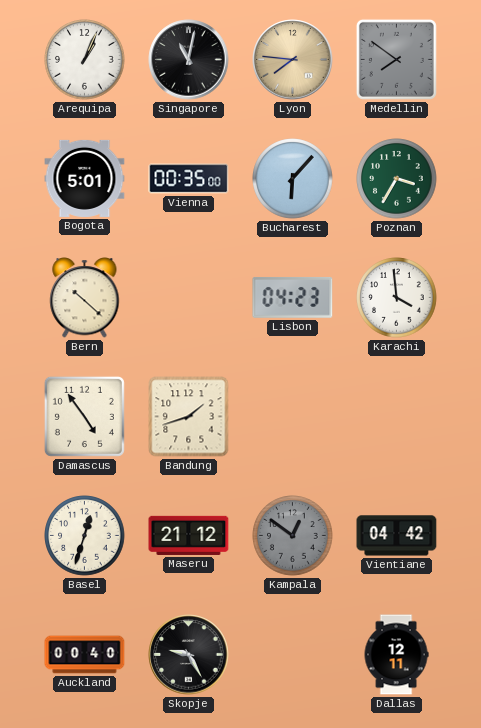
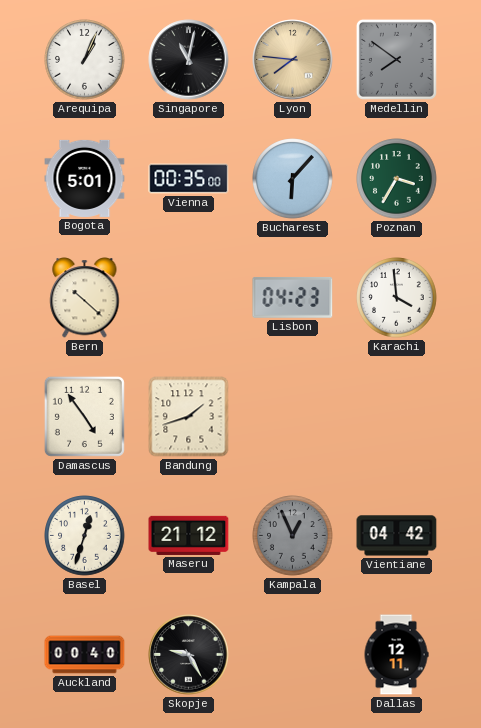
Kampala: 12:51 -> 12:56 (293, 536)
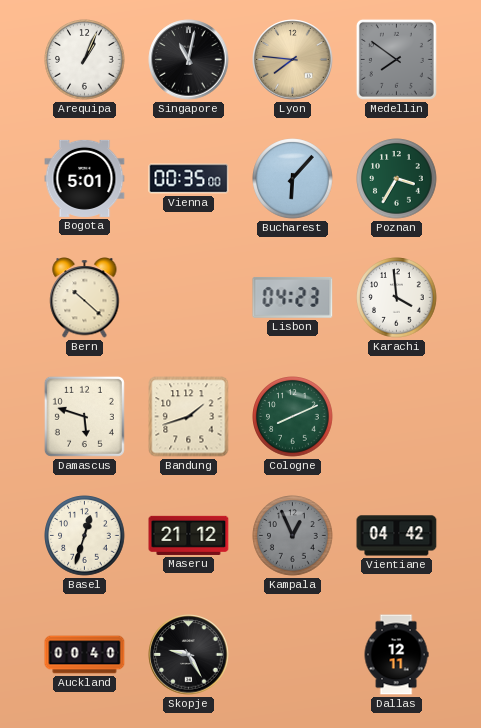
Damascus: 4:54 -> 5:48 (84, 416)
Cologne: none -> 8:11 (293, 417)
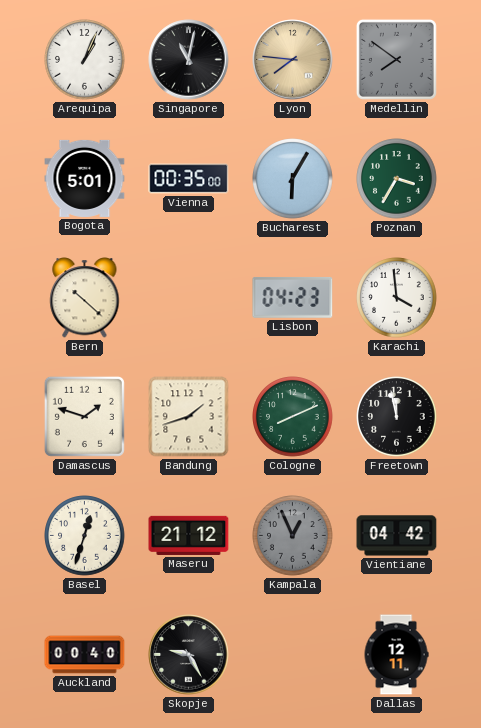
Bucharest: 6:07 -> 6:05 (293, 179)
Damascus: 5:48 -> 1:48 (84, 416)
Freetown: none -> 11:58 (397, 417)
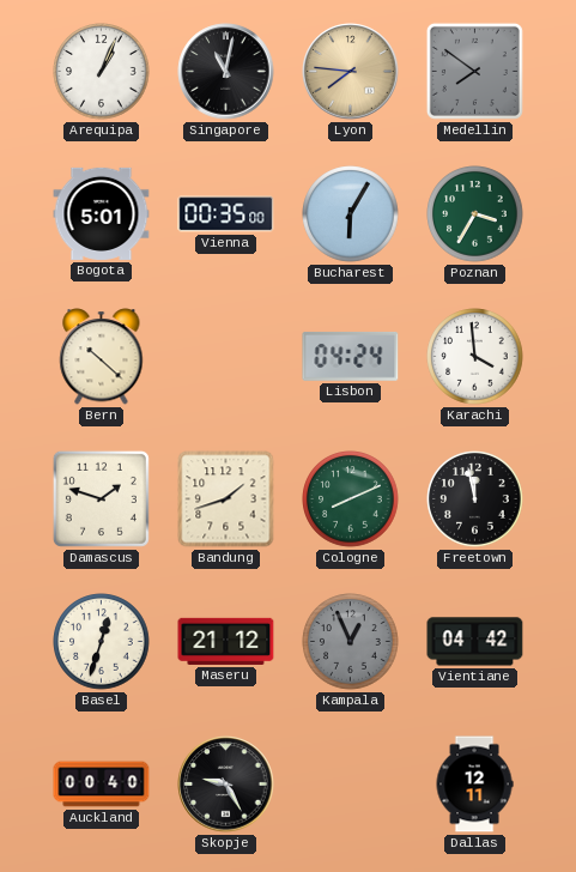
Lisbon: 04:23 -> 04:24 (351, 357)
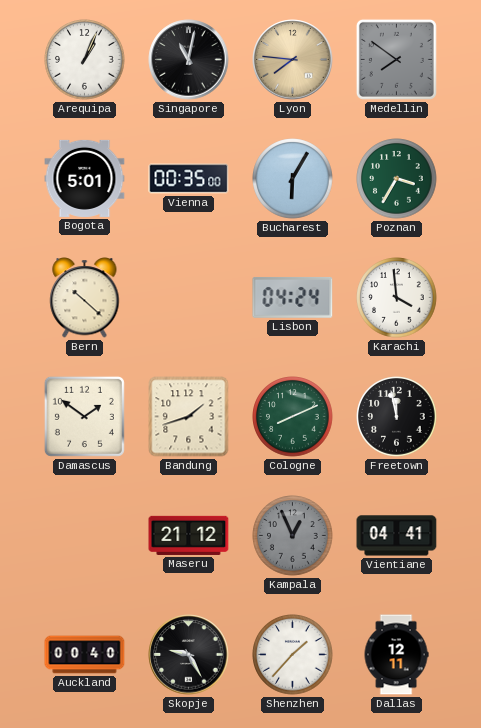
Damascus: 1:48 -> 1:51 (84, 416)
Basel: 12:33 -> none (102, 642)
Vientiane: 04:42 -> 04:41 (397, 536)
Shenzhen: none -> 1:37 (293, 655)
